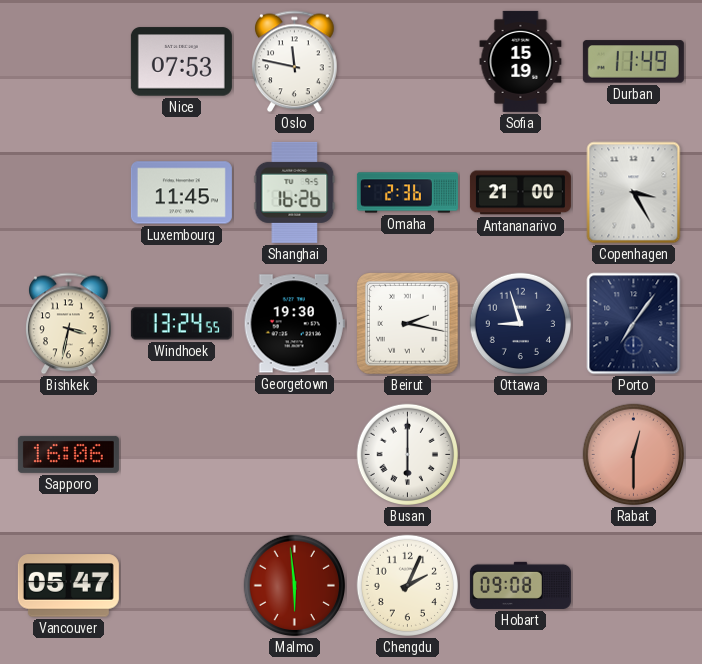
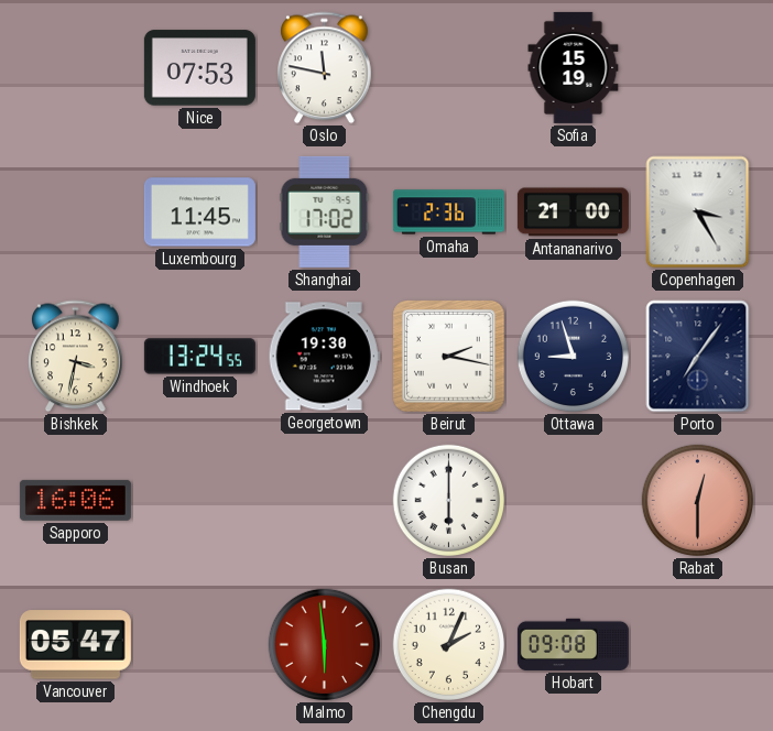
Durban: 11:49 -> none (633, 62)
Shanghai: 16:26 -> 17:02 (325, 211)
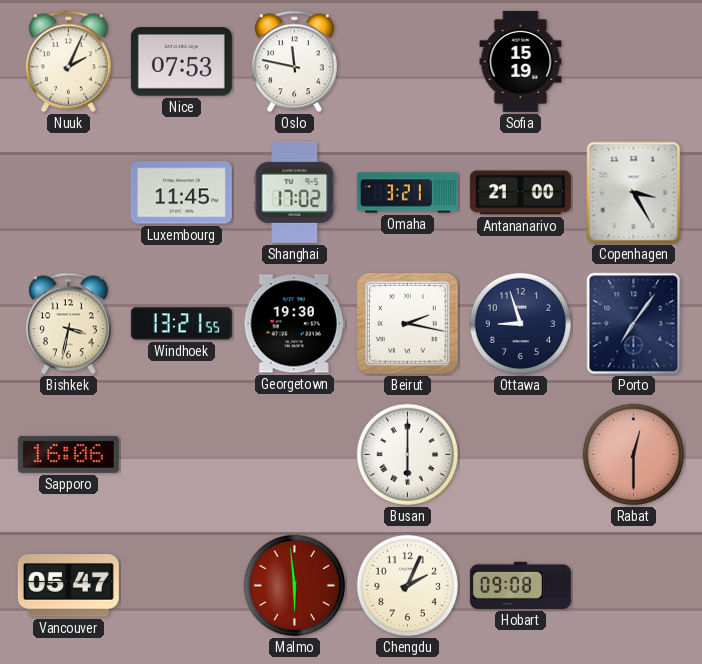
Nuuk: none -> 2:04 (69, 62)
Omaha: 2:36 -> 3:21 (407, 193)
Windhoek: 13:24 -> 13:21 (181, 324)
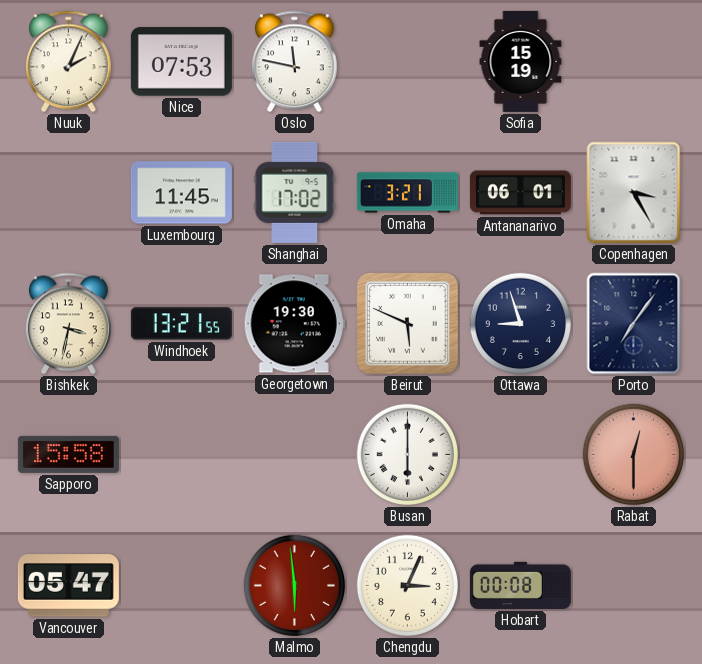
Antananarivo: 21:00 -> 06:01 (520, 193)
Beirut: 2:17 -> 5:49 (408, 324)
Sapporo: 16:06 -> 15:58 (68, 454)
Chengdu: 2:04 -> 3:04 (408, 586)
Hobart: 09:08 -> 00:08 (520, 585)
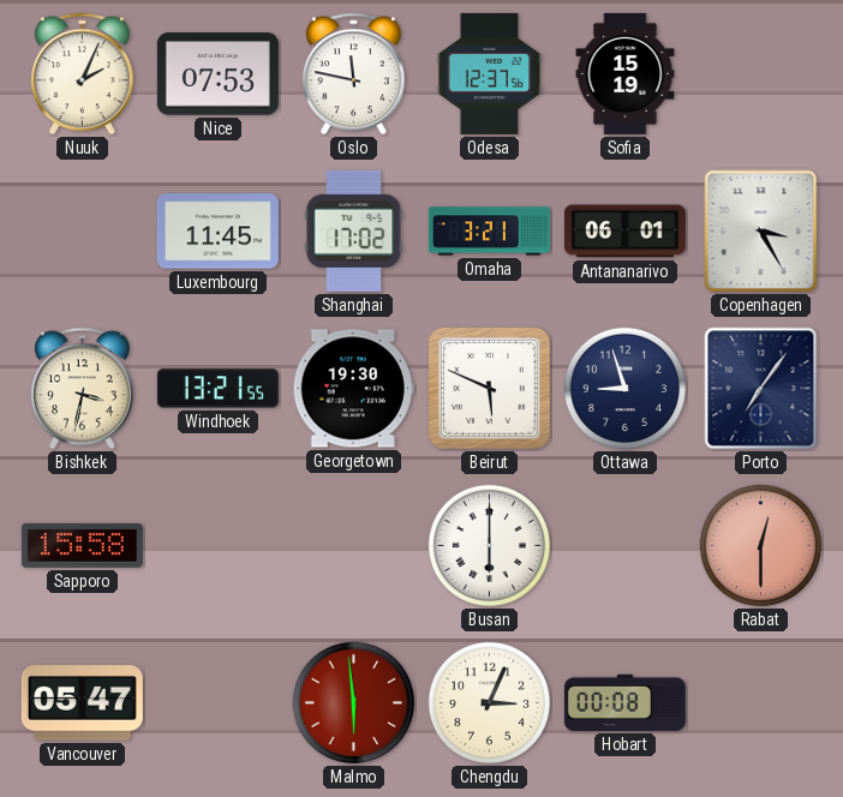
Odesa: none -> 12:37 (489, 73)
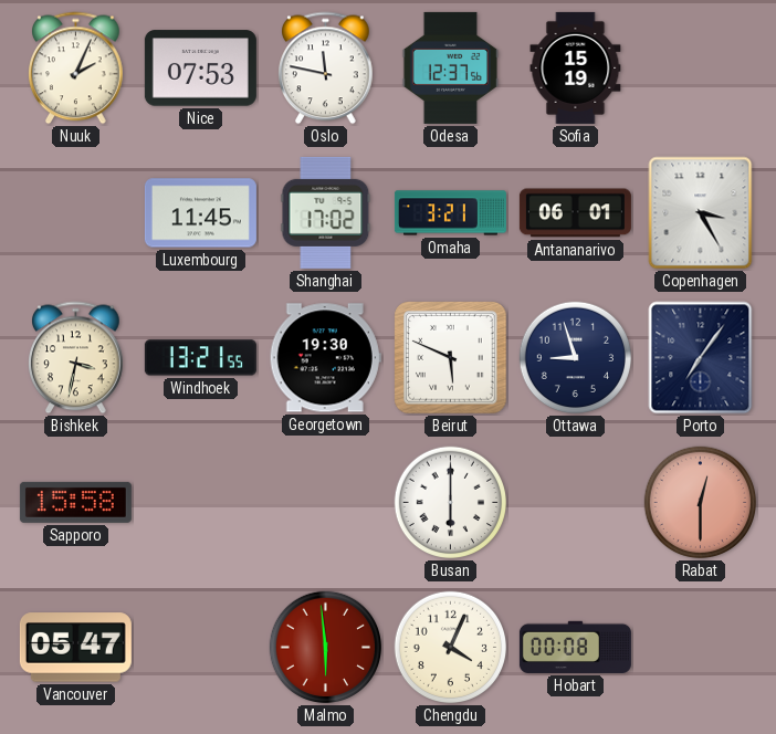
Chengdu: 3:04 -> 4:04 (451, 648)
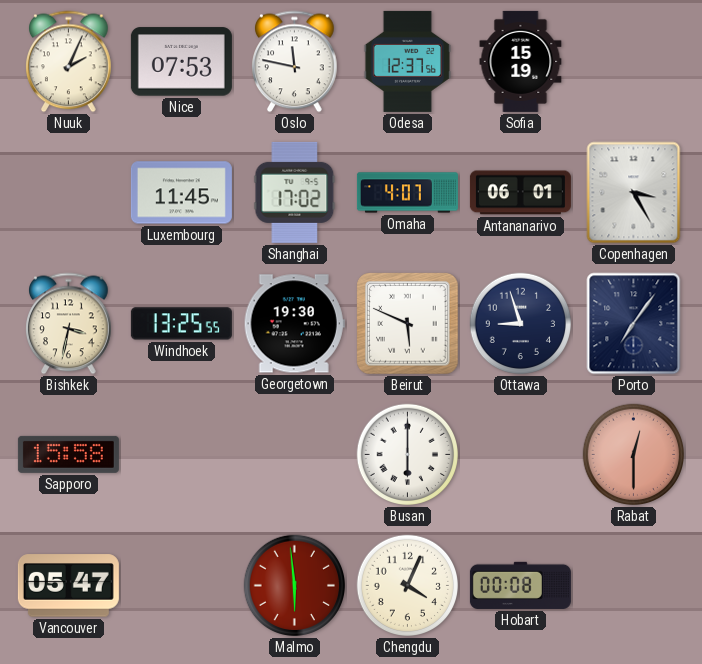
Omaha: 3:21 -> 4:07 (407, 193)
Windhoek: 13:21 -> 13:25 (181, 324)
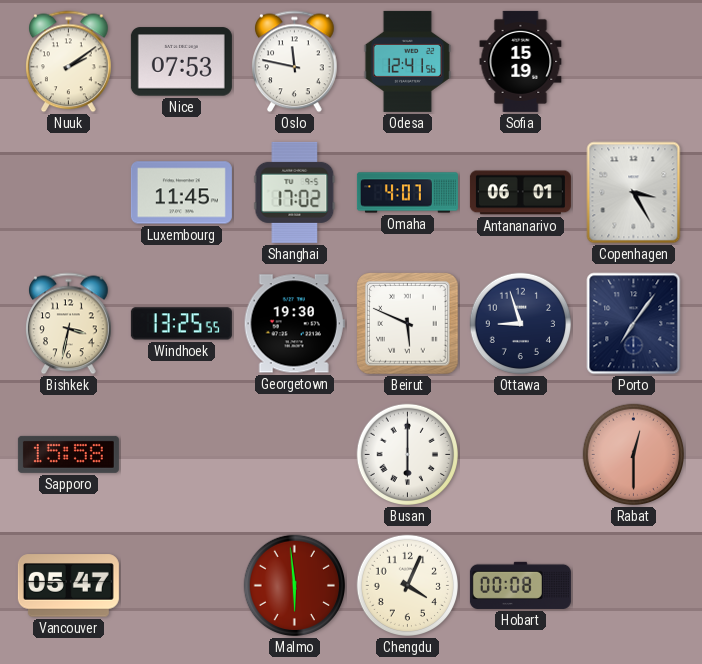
Nuuk: 2:04 -> 2:09 (69, 62)
Odesa: 12:37 -> 12:41 (407, 61)
